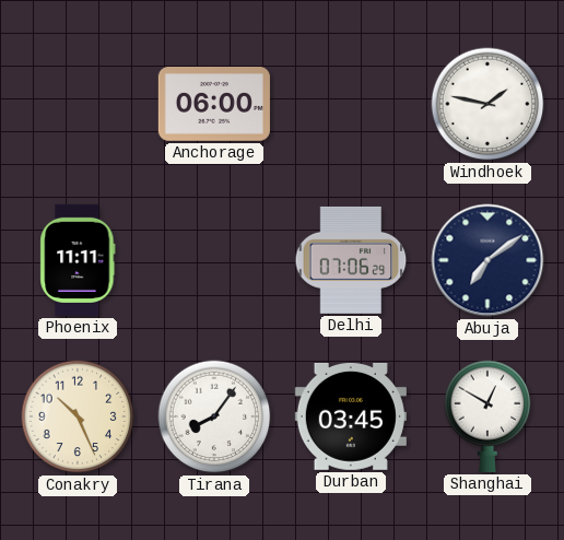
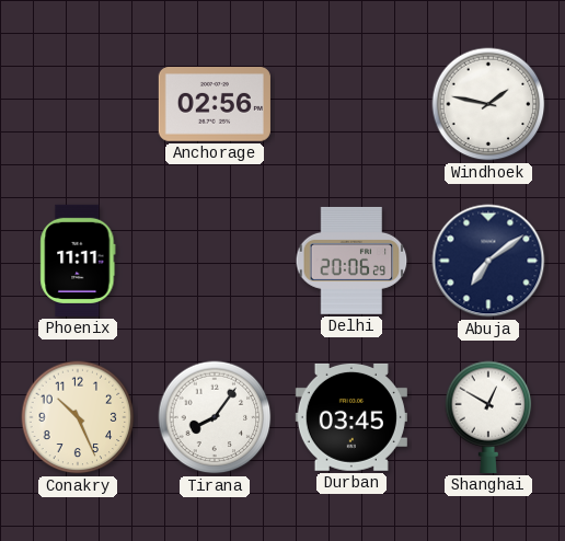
Anchorage: 06:00 -> 02:56 (215, 105)
Delhi: 07:06 -> 20:06 (351, 261)
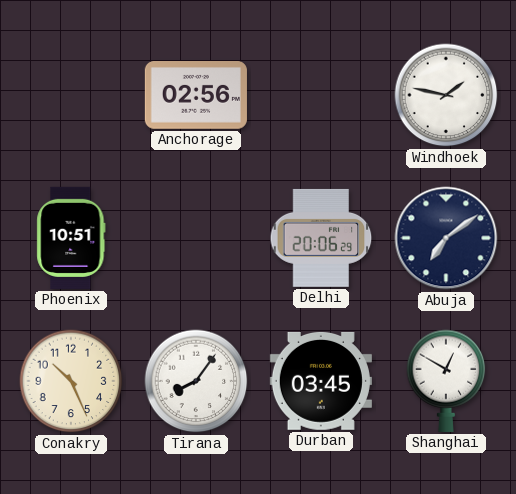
Phoenix: 11:11 -> 10:51 (71, 238)
